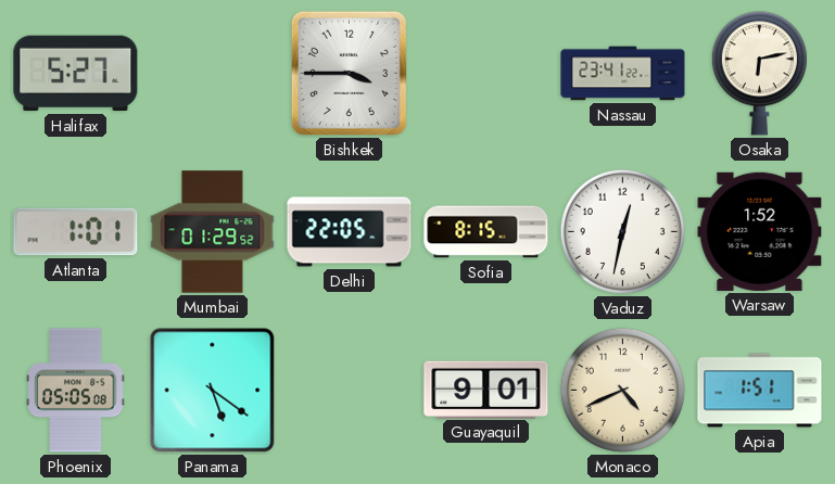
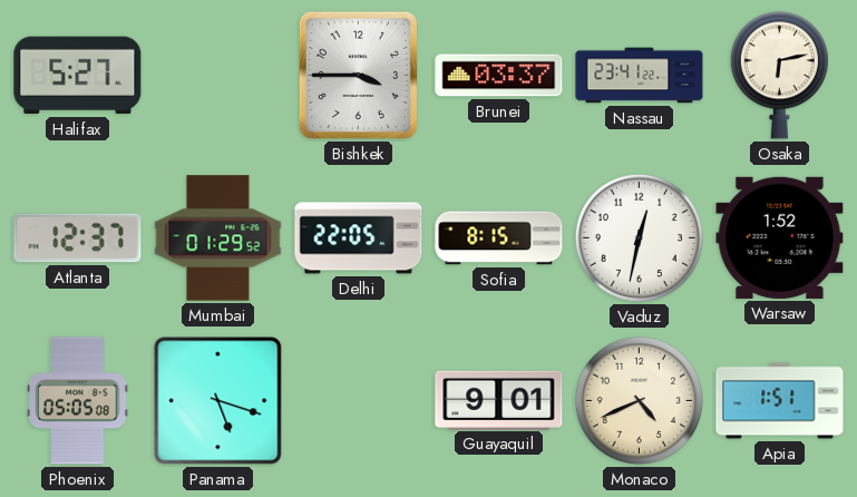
Brunei: none -> 03:37 (499, 76)
Atlanta: 1:01 -> 12:37 (78, 238)
Panama: 5:21 -> 5:18 (218, 401)
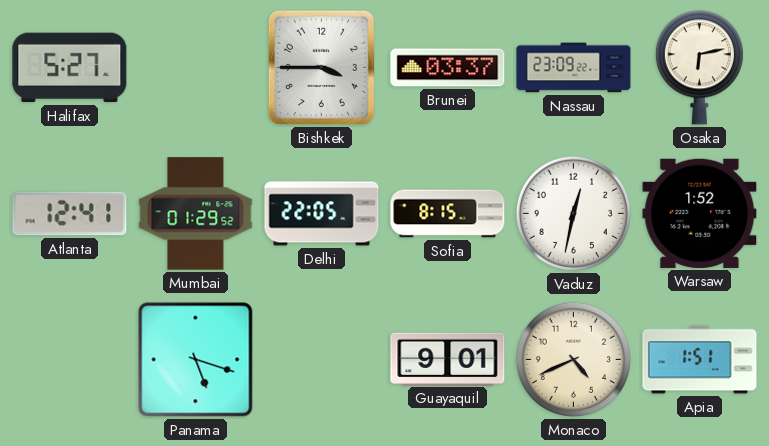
Nassau: 23:41 -> 23:09 (574, 68)
Atlanta: 12:37 -> 12:41 (70, 214)
Phoenix: 05:05 -> none (78, 401)
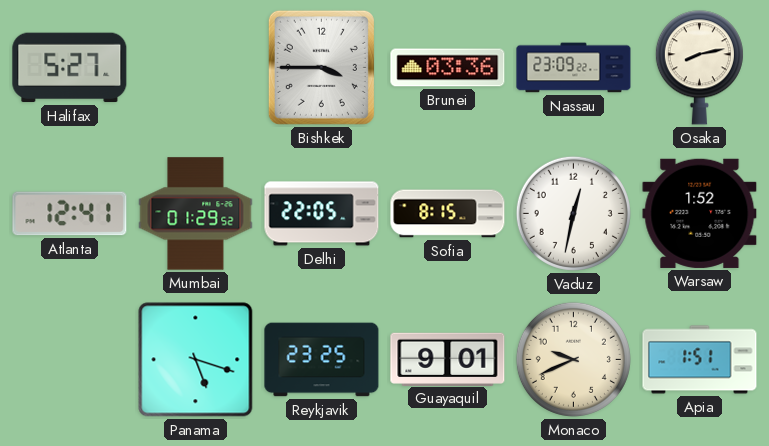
Brunei: 03:37 -> 03:36 (448, 68)
Osaka: 6:13 -> 8:13 (699, 68)
Reykjavik: none -> 23:25 (322, 360)
Monaco: 4:41 -> 9:41 (573, 359)
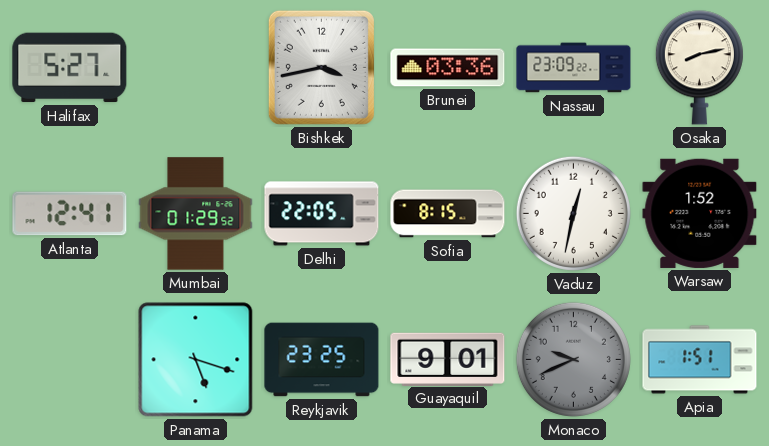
Bishkek: 3:45 -> 3:43 (321, 67)
Monaco dial: cream -> grey (573, 359)
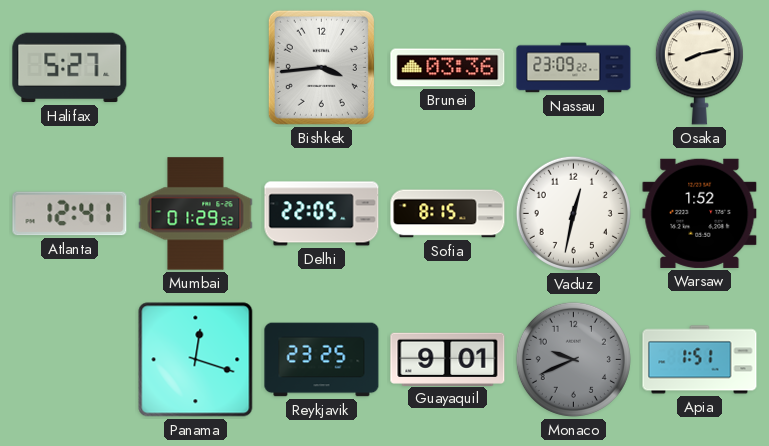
Bishkek: 3:43 -> 3:44 (321, 67)
Panama: 5:18 -> 12:18 (196, 360)
